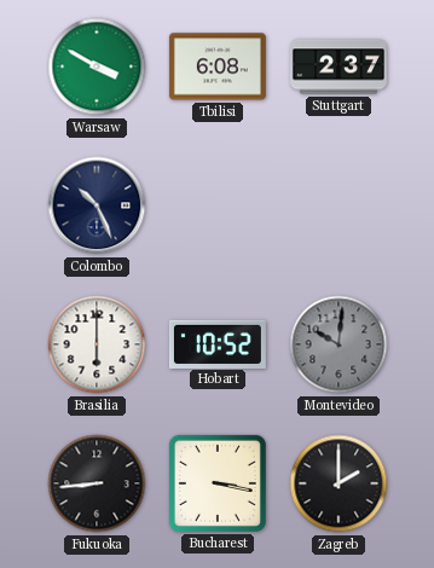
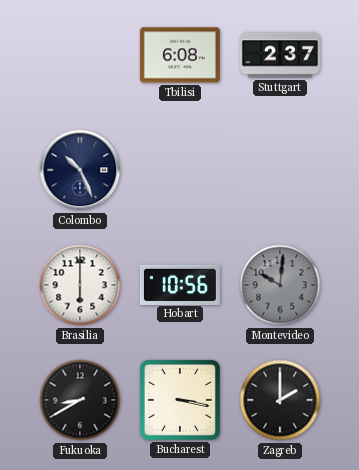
Warsaw: 3:50 -> none (97, 66)
Hobart: 10:52 -> 10:56 (180, 284)
Fukuoka: 8:44 -> 8:40 (80, 400)
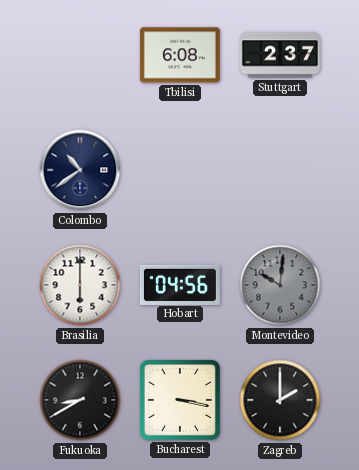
Colombo: 10:26 -> 10:39 (80, 170)
Hobart: 10:56 -> 04:56 (180, 284)
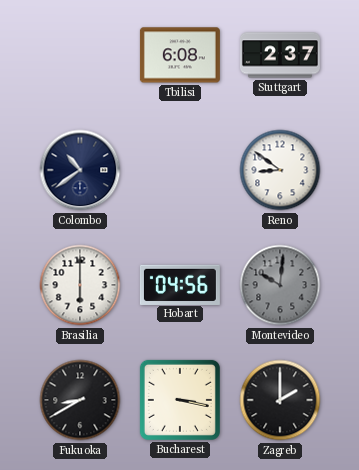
Reno: none -> 8:51 (280, 170)
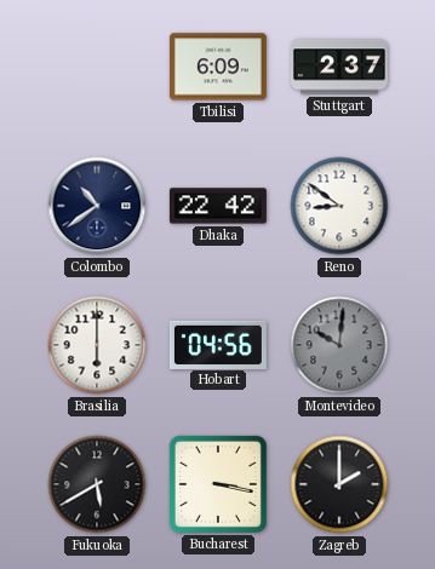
Tbilisi: 6:08 -> 6:09 (218, 67)
Dhaka: none -> 22:42 (218, 206)
Fukuoka: 8:40 -> 5:40 (97, 484)
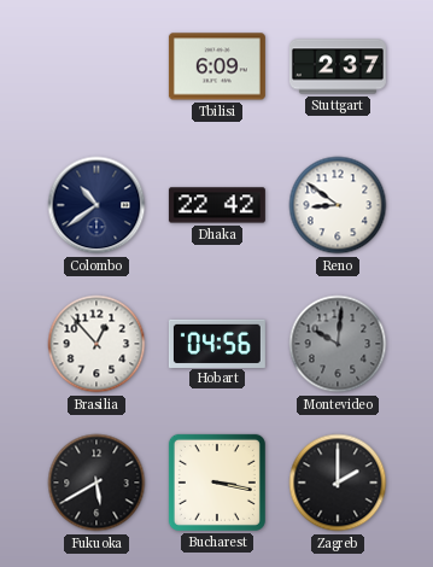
Brasilia: 6:00 -> 12:53 (96, 344)
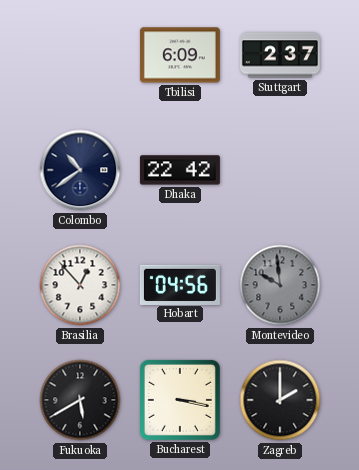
Reno: 8:51 -> none (338, 205)
Montevideo: 10:01 -> 9:59 (280, 285)
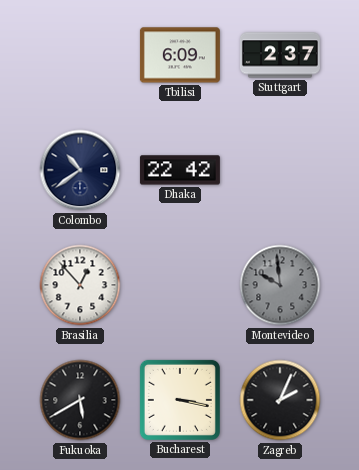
Hobart: 04:56 -> none (180, 284)
Zagreb: 2:00 -> 2:04 (280, 400)
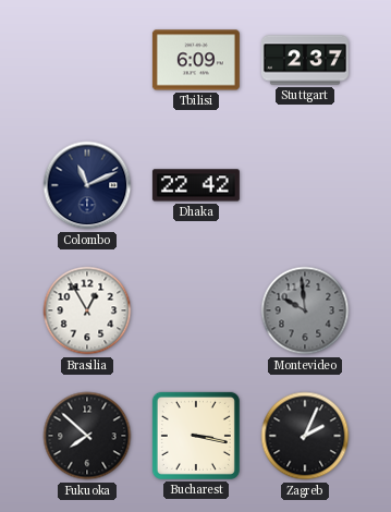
Colombo: 10:39 -> 11:11 (87, 185)
Brasilia: 12:53 -> 12:55 (87, 310)
Fukuoka: 5:40 -> 7:52 (87, 436)
